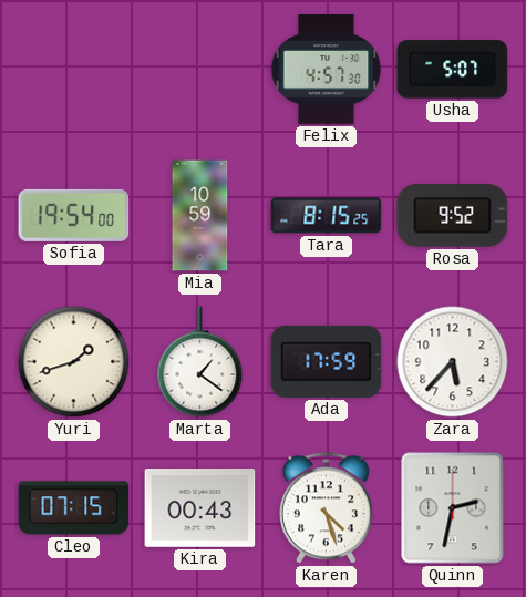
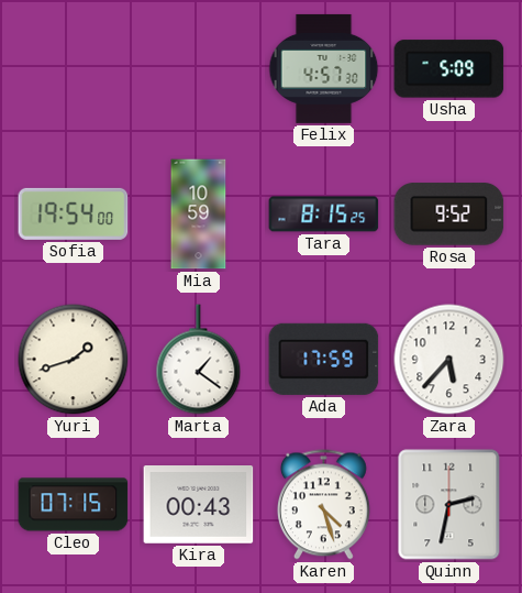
Usha: 5:07 -> 5:09 (449, 69)
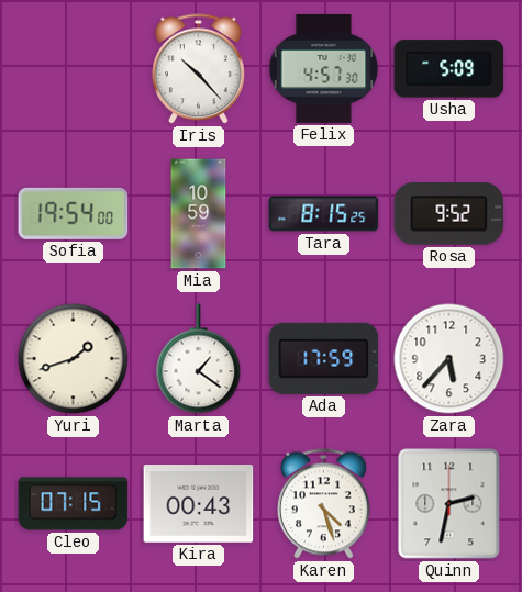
Iris: none -> 10:23 (198, 69)
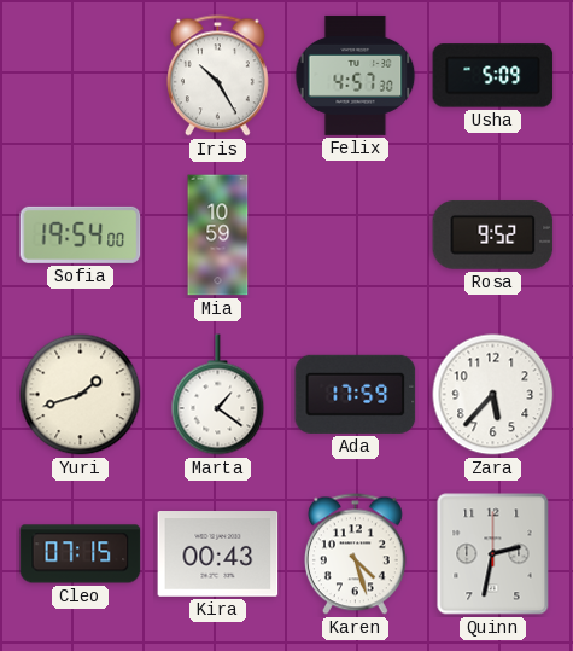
Iris: 10:23 -> 10:25 (217, 76)
Tara: 8:15 -> none (324, 214)
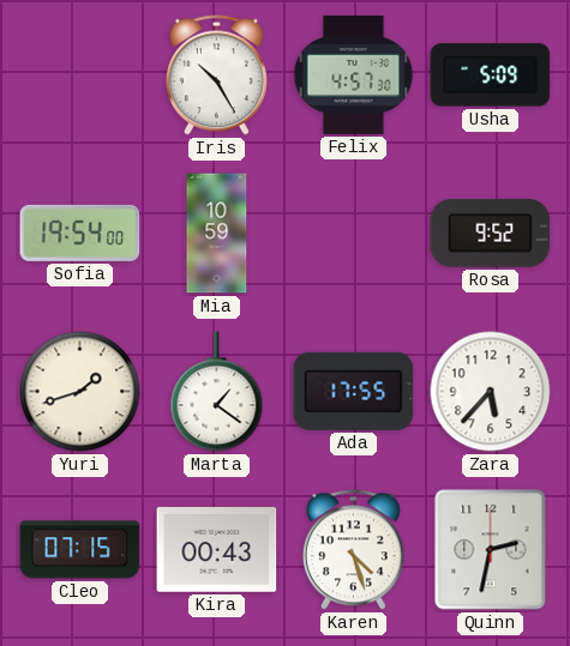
Ada: 17:59 -> 17:55 (354, 391)
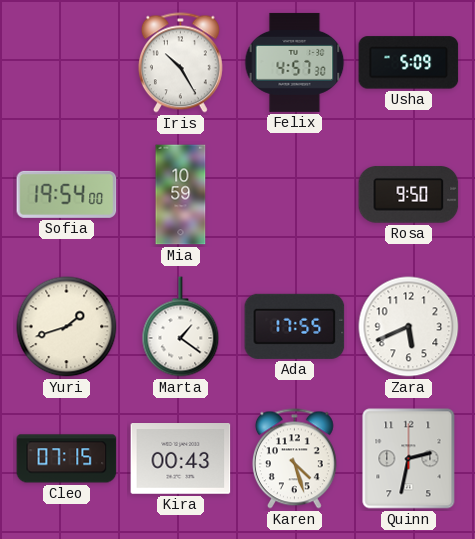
Rosa: 9:52 -> 9:50 (409, 195)
Zara: 5:37 -> 5:41 (409, 327)
